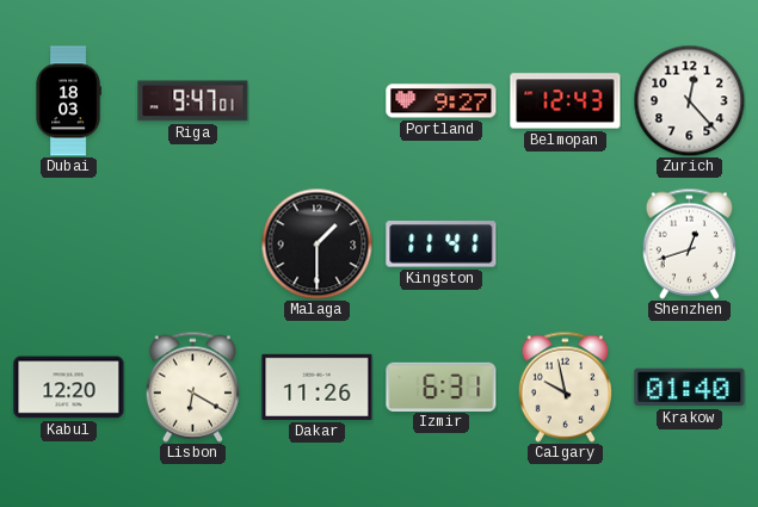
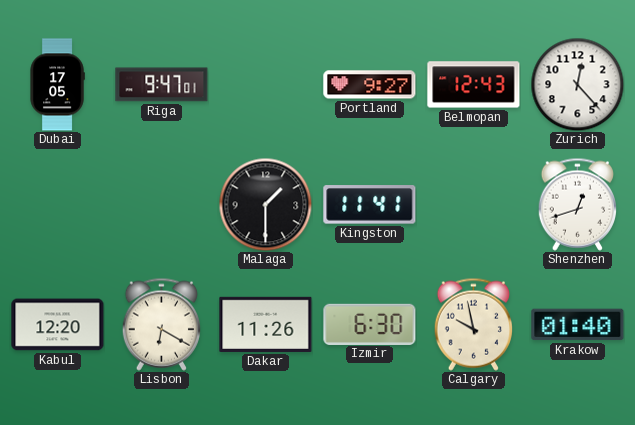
Dubai: 18:03 -> 17:05 (57, 85)
Izmir: 6:31 -> 6:30 (370, 324)
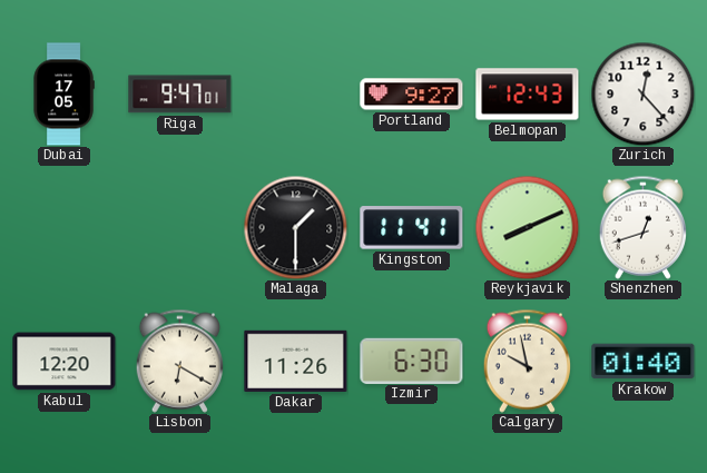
Reykjavik: none -> 8:11 (527, 227)
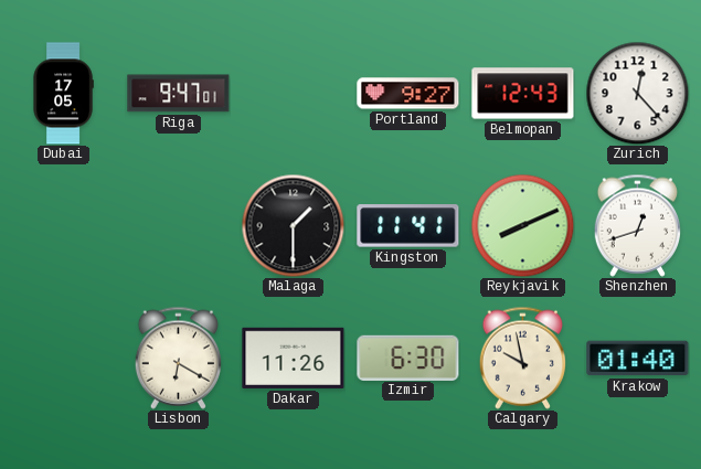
Kabul: 12:20 -> none (65, 362)
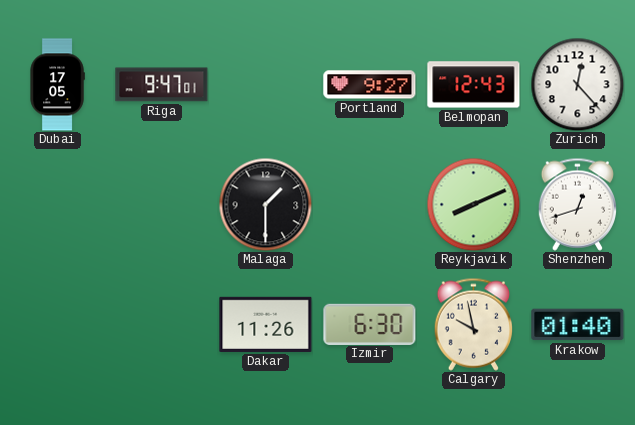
Kingston: 11:41 -> none (408, 226)
Lisbon: 6:20 -> none (178, 358)
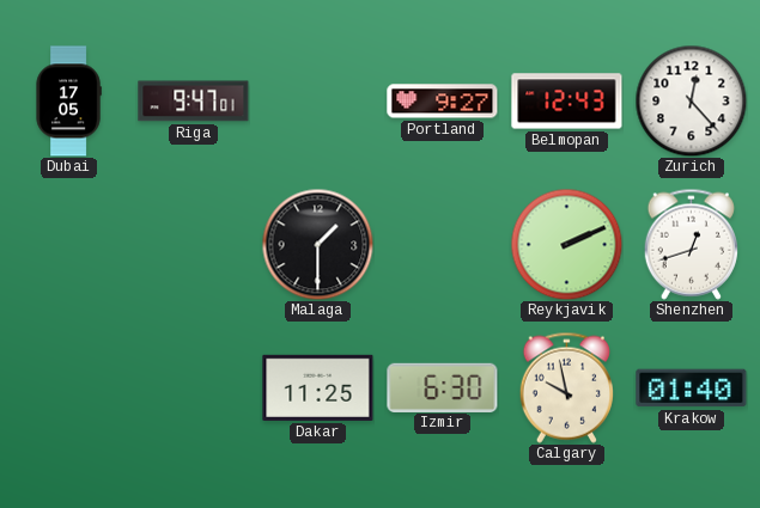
Reykjavik: 8:11 -> 2:11 (566, 244)
Dakar: 11:26 -> 11:25 (318, 387)
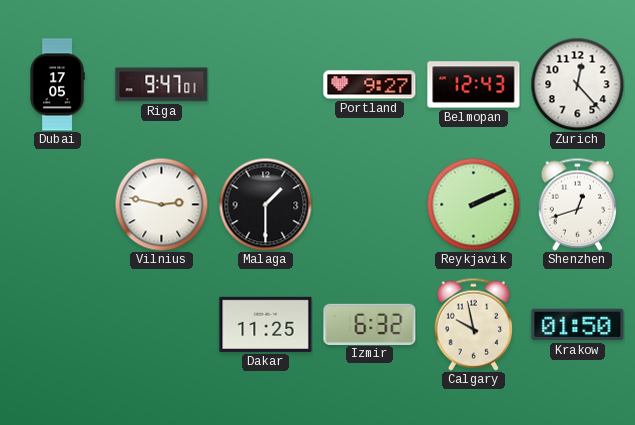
Vilnius: none -> 2:47 (161, 204)
Izmir: 6:30 -> 6:32 (370, 324)
Krakow: 01:40 -> 01:50 (578, 325)
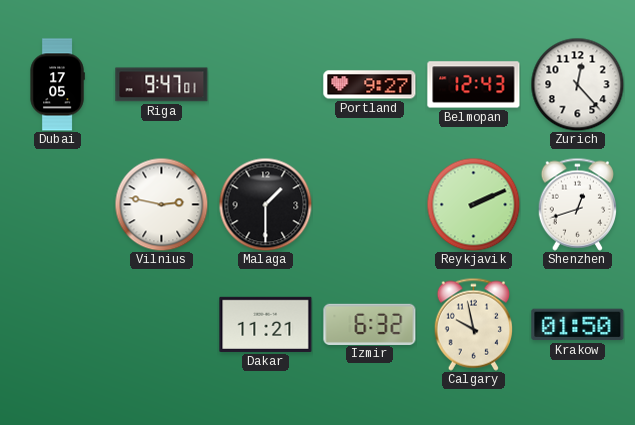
Dakar: 11:25 -> 11:21 (266, 324)
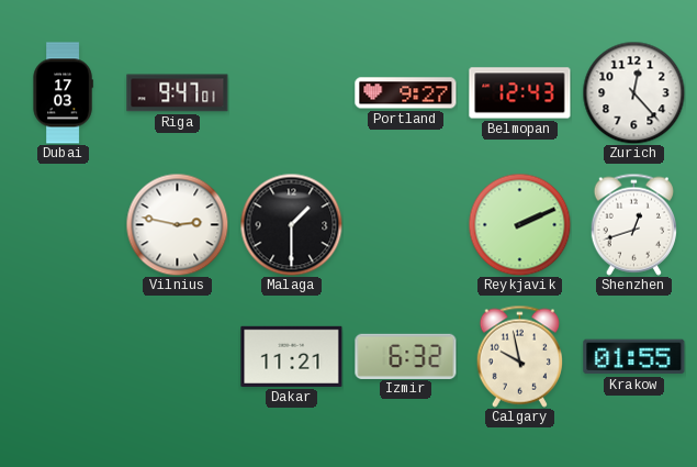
Dubai: 17:05 -> 17:03 (63, 93)
Krakow: 01:50 -> 01:55 (634, 357)
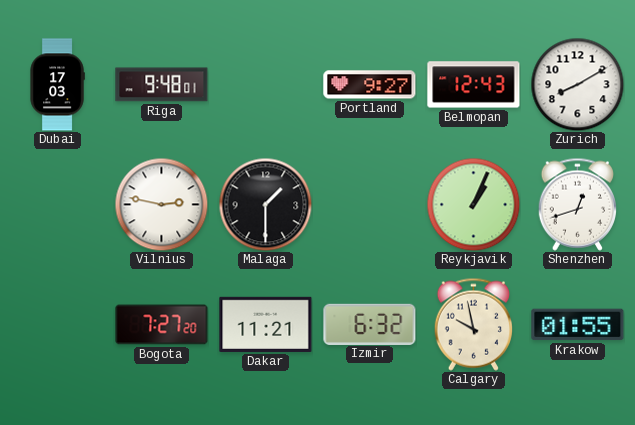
Riga: 9:47 -> 9:48 (162, 85)
Zurich: 12:23 -> 8:10 (577, 84)
Reykjavik: 2:11 -> 1:04 (473, 204)
Bogota: none -> 7:27 (162, 325)
